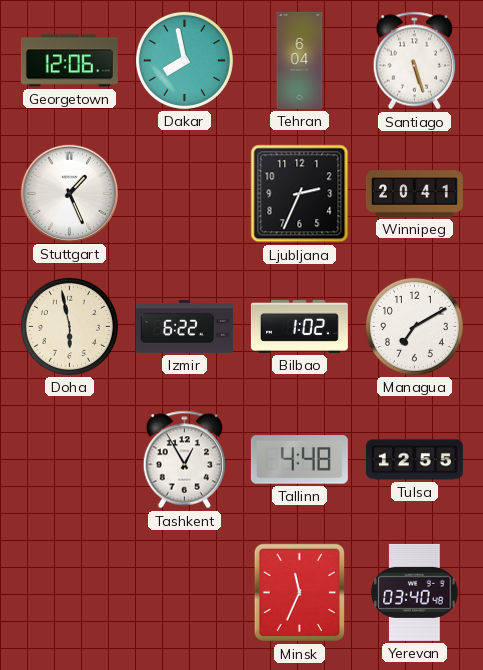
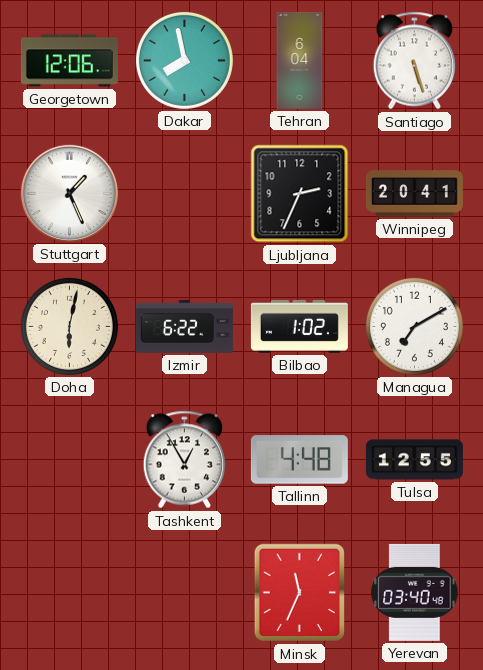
Doha: 5:58 -> 6:02 (69, 326)
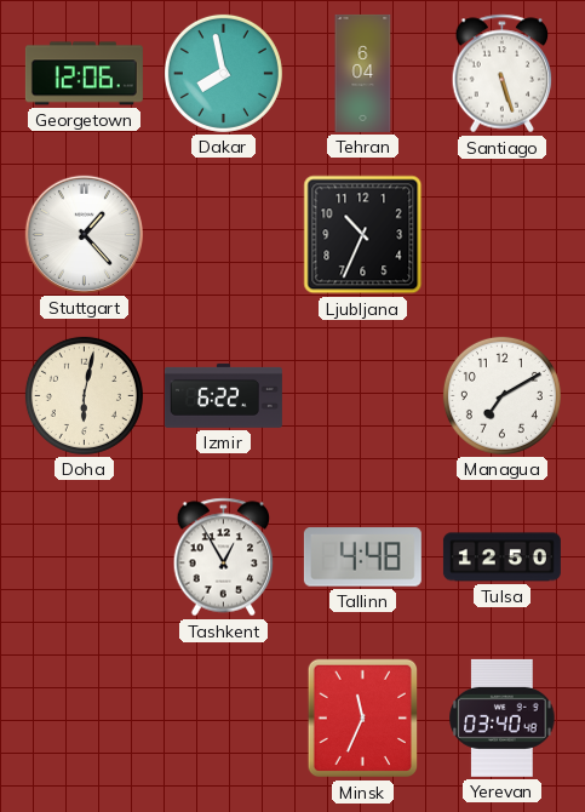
Stuttgart: 1:26 -> 1:23 (84, 234)
Ljubljana: 2:34 -> 10:34 (363, 235)
Winnipeg: 20:41 -> none (414, 194)
Bilbao: 1:02 -> none (299, 326)
Tulsa: 12:55 -> 12:50 (501, 557)
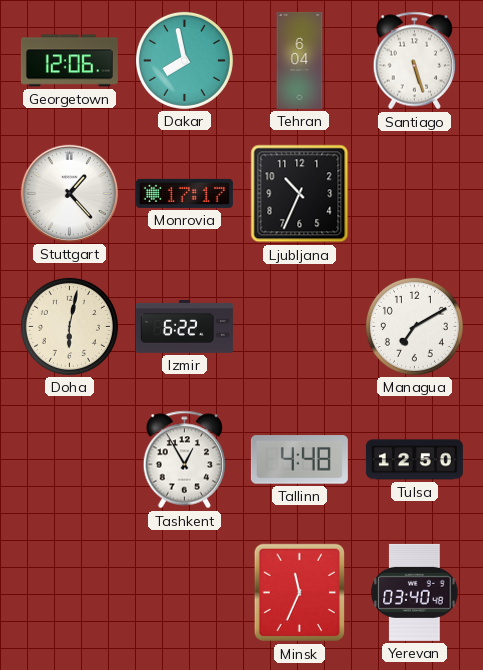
Monrovia: none -> 17:17 (184, 193)
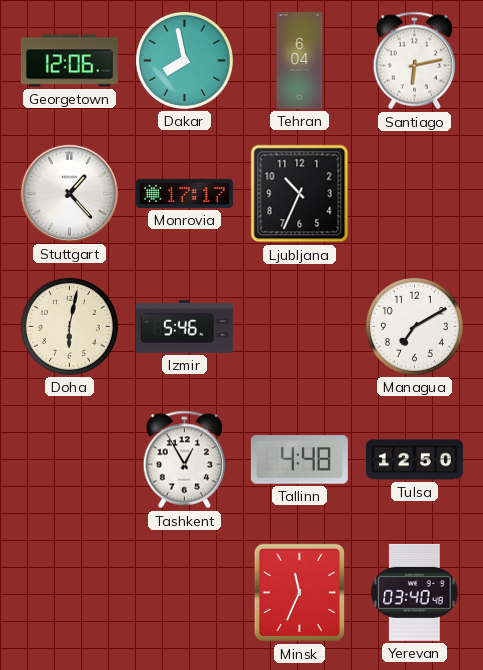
Santiago: 5:27 -> 6:13 (415, 61)
Izmir: 6:22 -> 5:46 (184, 326)
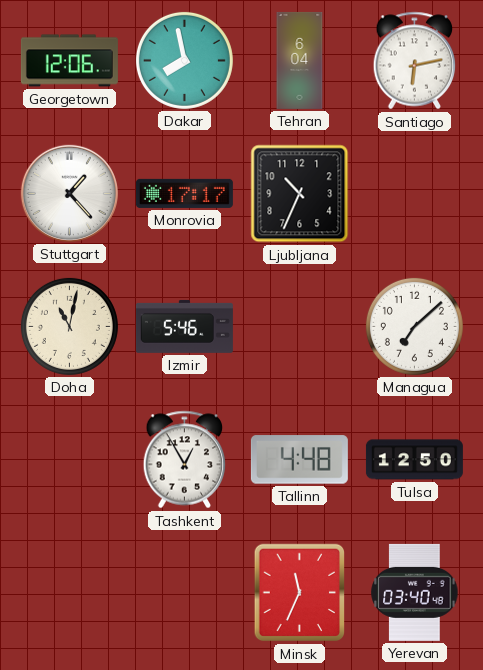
Doha: 6:02 -> 11:02 (69, 326)
Managua: 7:10 -> 7:08 (414, 326)
